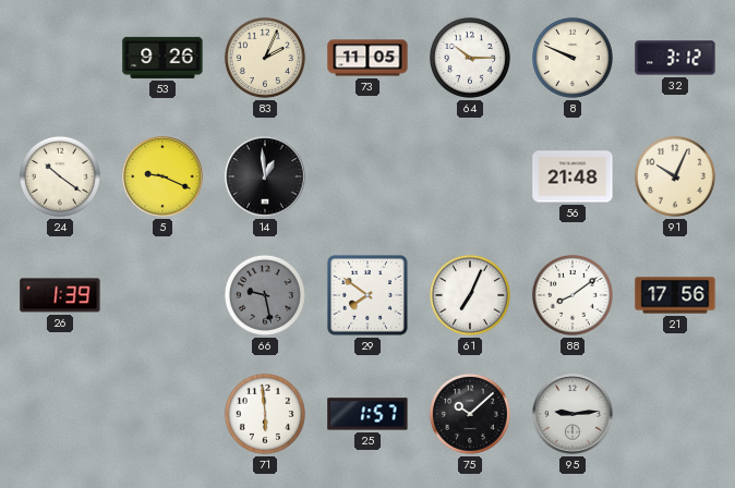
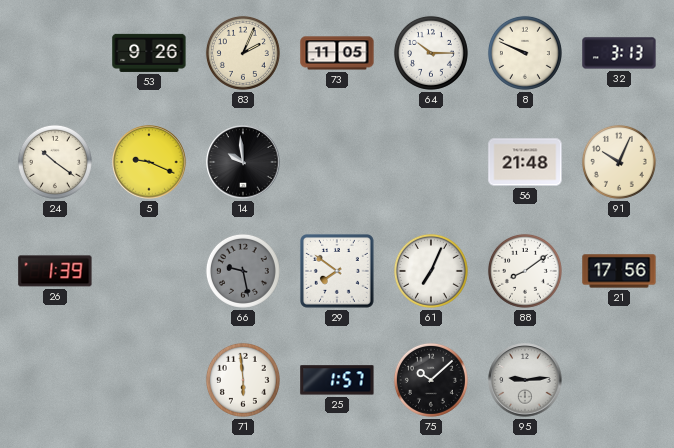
32: 3:12 -> 3:13 (619, 53)
14: 12:59 -> 9:59 (243, 162)
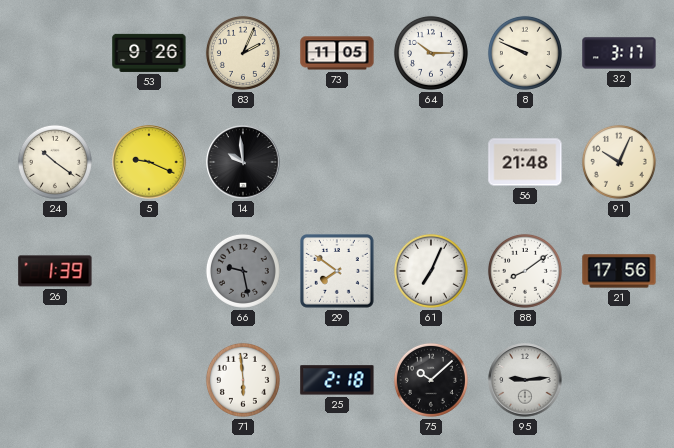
32: 3:13 -> 3:17 (619, 53)
25: 1:57 -> 2:18 (337, 380)
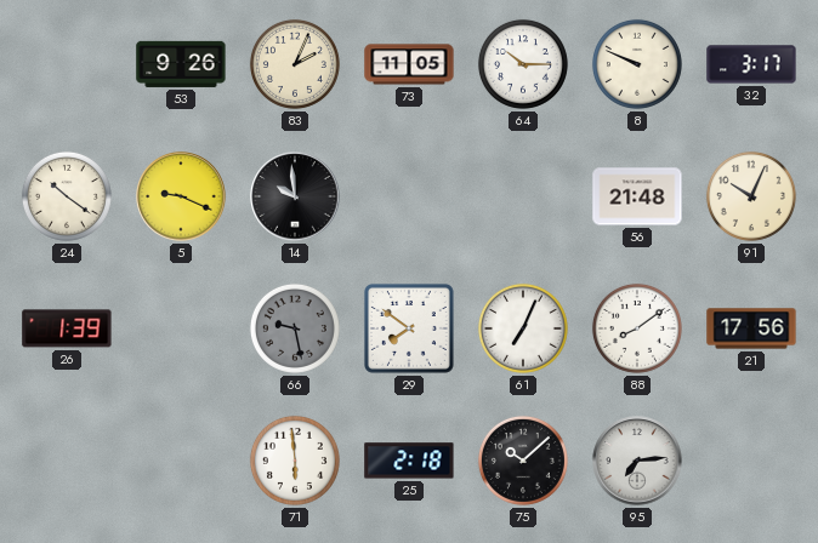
95: 9:14 -> 7:14 (637, 461)
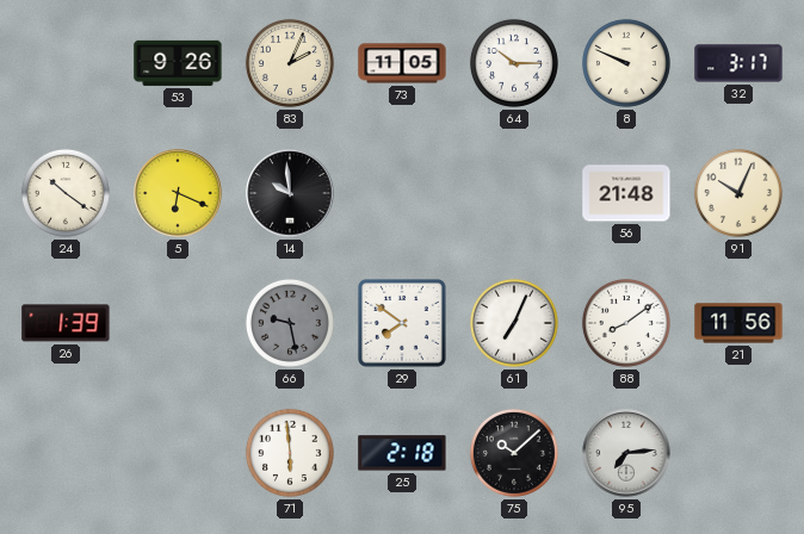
5: 9:19 -> 6:19 (178, 193)
21: 17:56 -> 11:56 (738, 323)
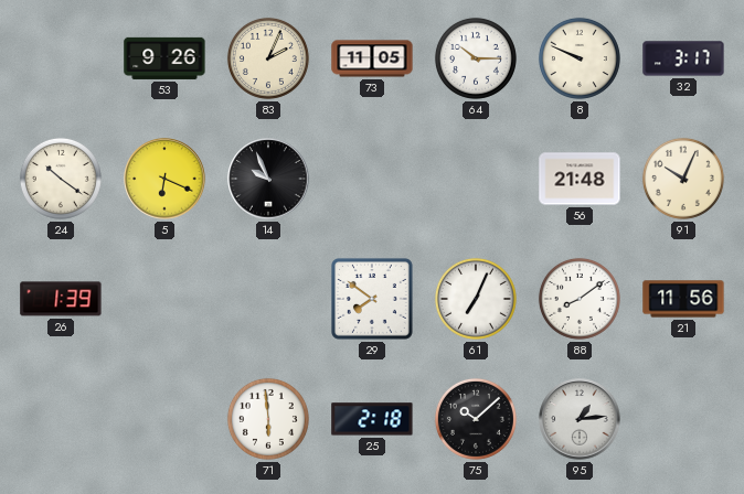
14: 9:59 -> 9:56 (268, 179)
66: 9:28 -> none (290, 323)
95: 7:14 -> 1:14 (580, 419)
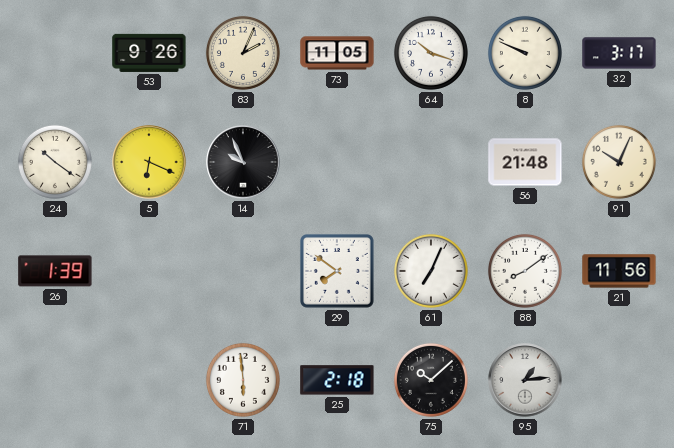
64: 10:15 -> 10:18 (431, 53)
